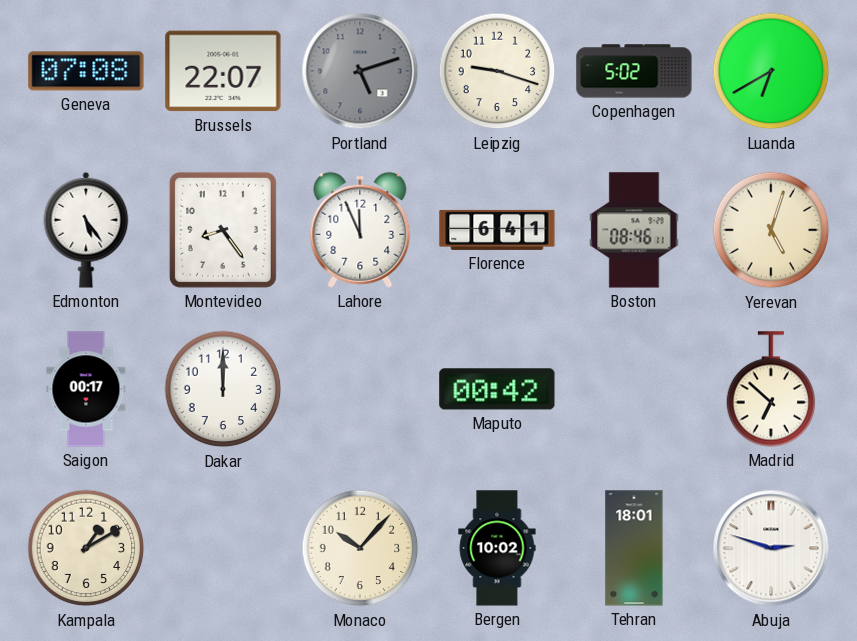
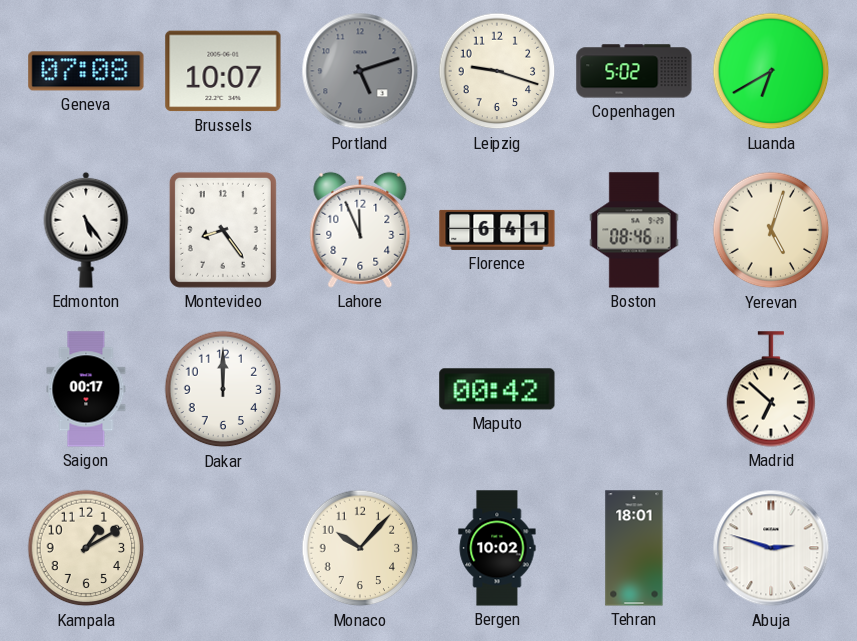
Brussels: 22:07 -> 10:07 (223, 71)
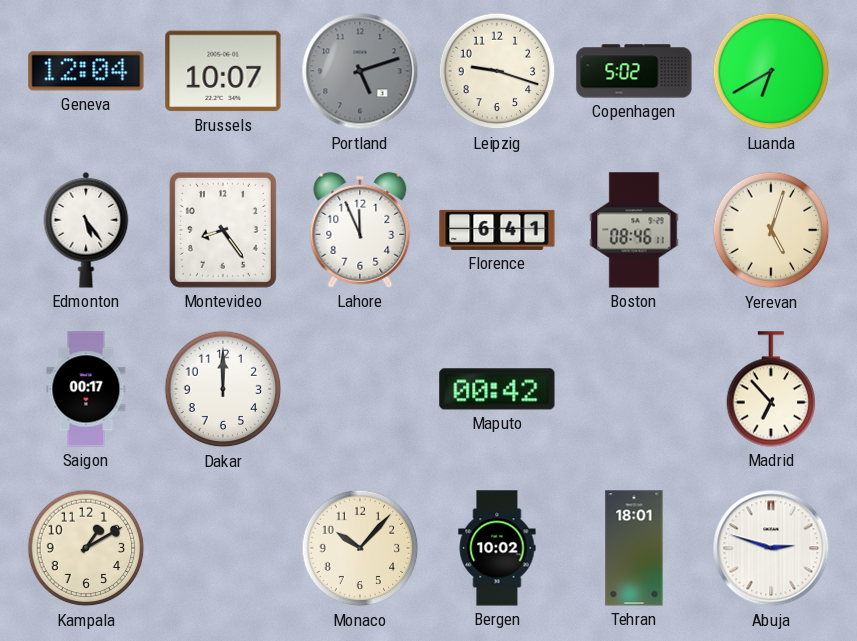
Geneva: 07:08 -> 12:04 (86, 71)
Madrid: 6:52 -> 6:53 (771, 389)
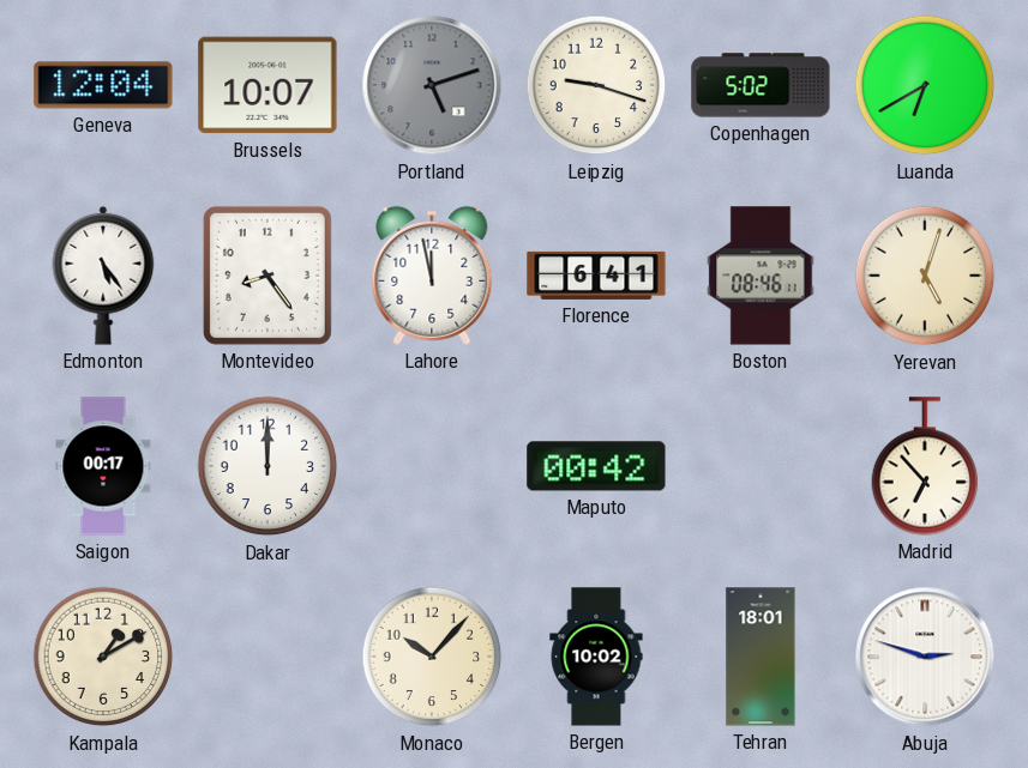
Lahore: 11:56 -> 11:58 (432, 276)
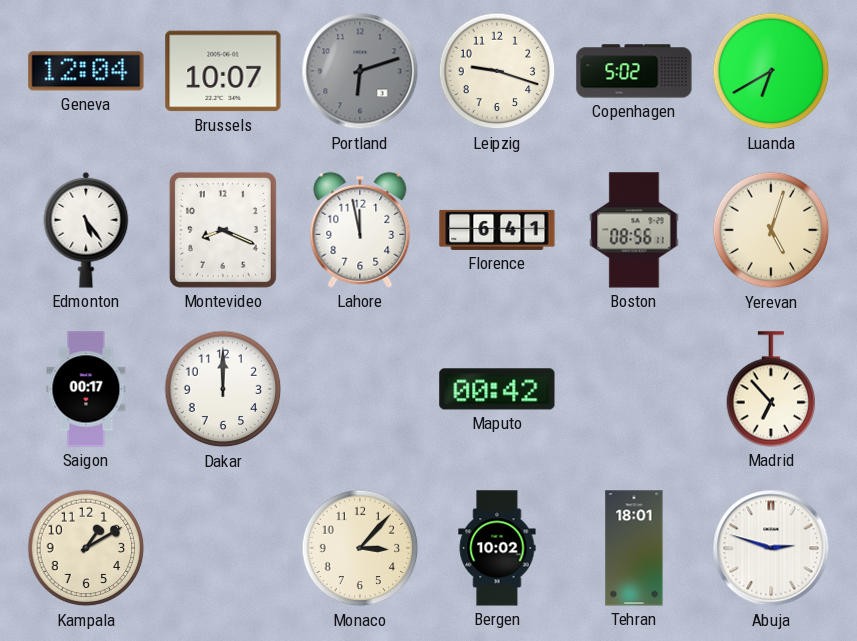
Portland: 5:12 -> 6:12 (360, 71)
Montevideo: 8:24 -> 8:19 (223, 230)
Boston: 08:46 -> 08:56 (634, 230)
Monaco: 10:07 -> 3:07 (360, 548)
